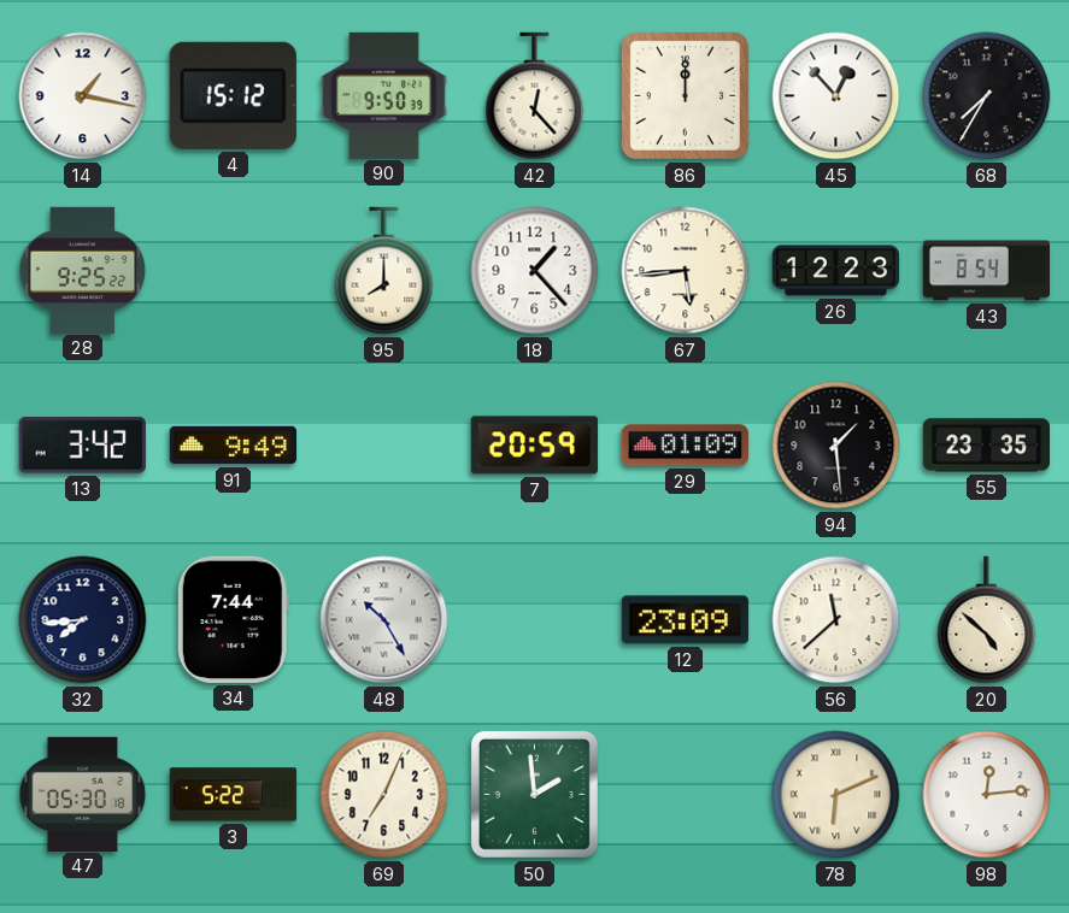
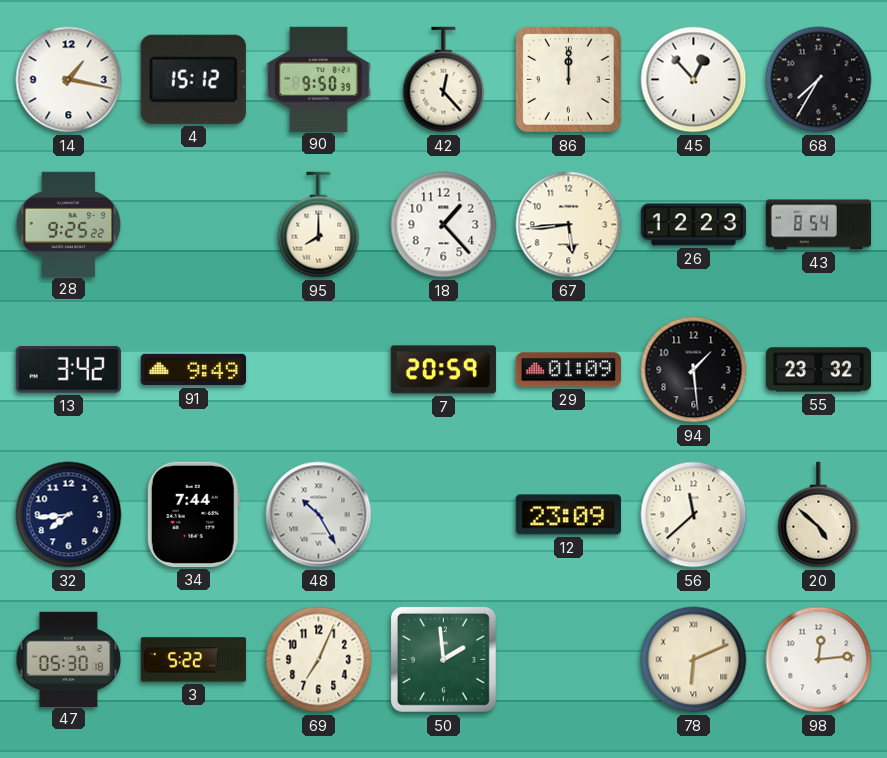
55: 23:35 -> 23:32 (818, 370)
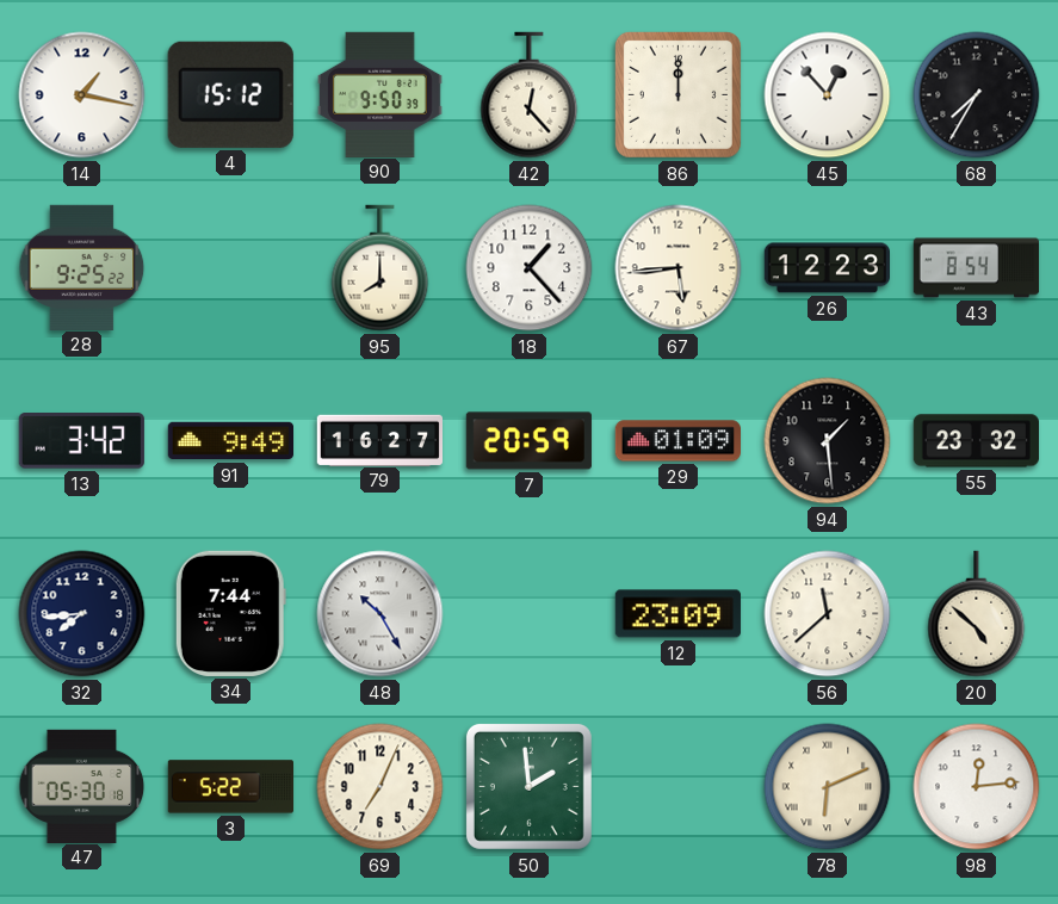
79: none -> 16:27 (379, 440)
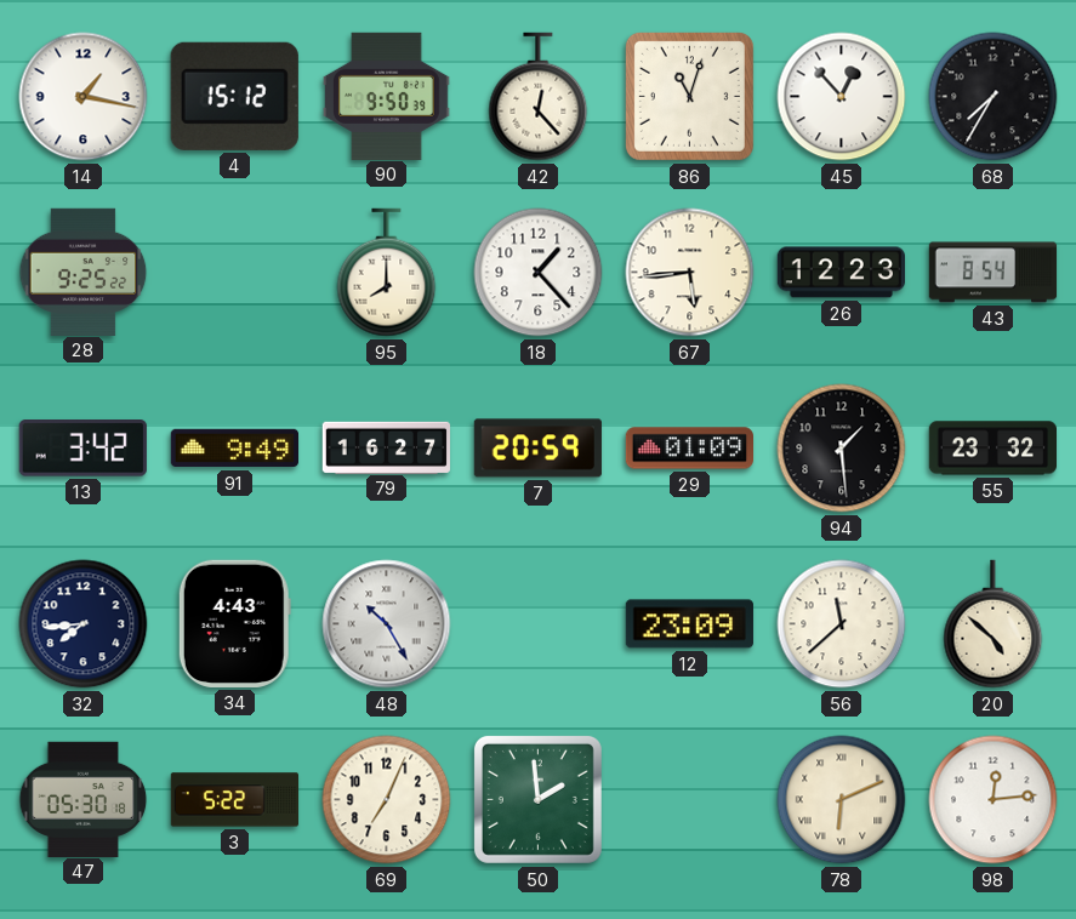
86: 12:00 -> 11:03 (689, 96)
34: 7:44 -> 4:43 (234, 623)
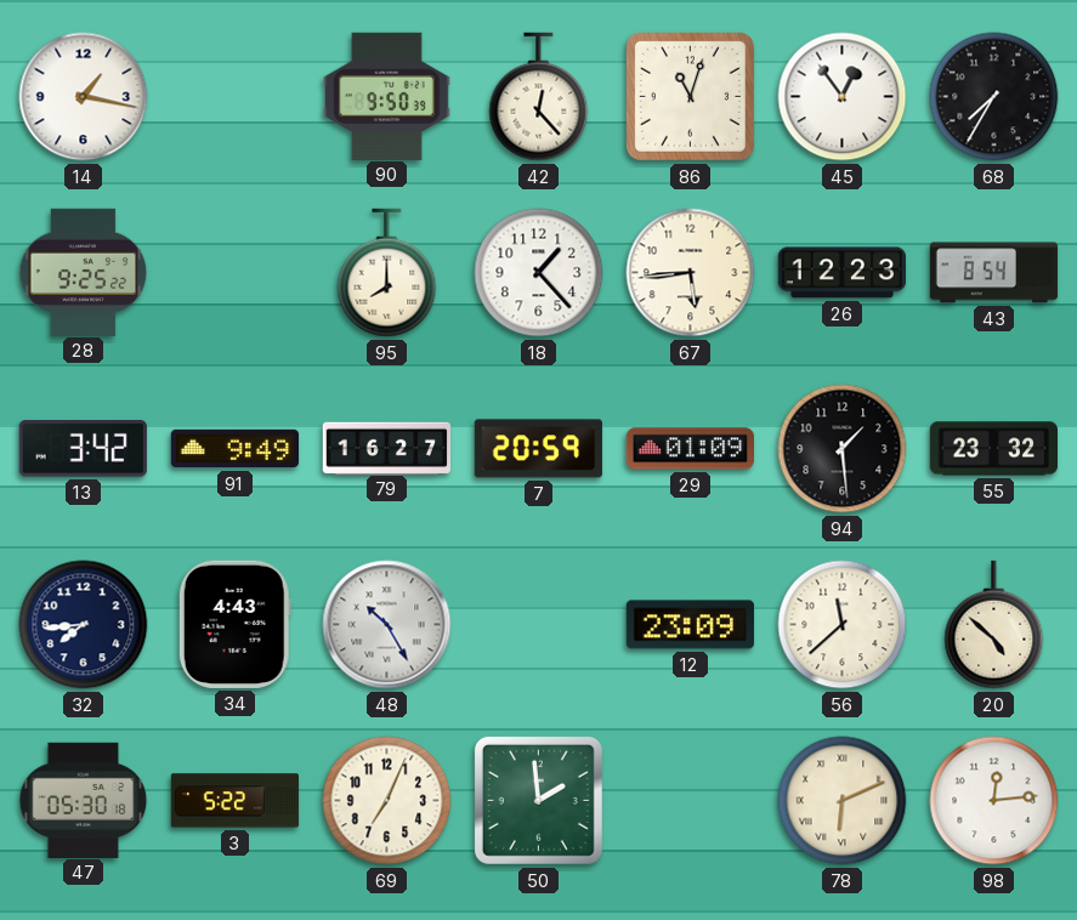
4: 15:12 -> none (234, 96)
45: 12:53 -> 12:54 (843, 97)
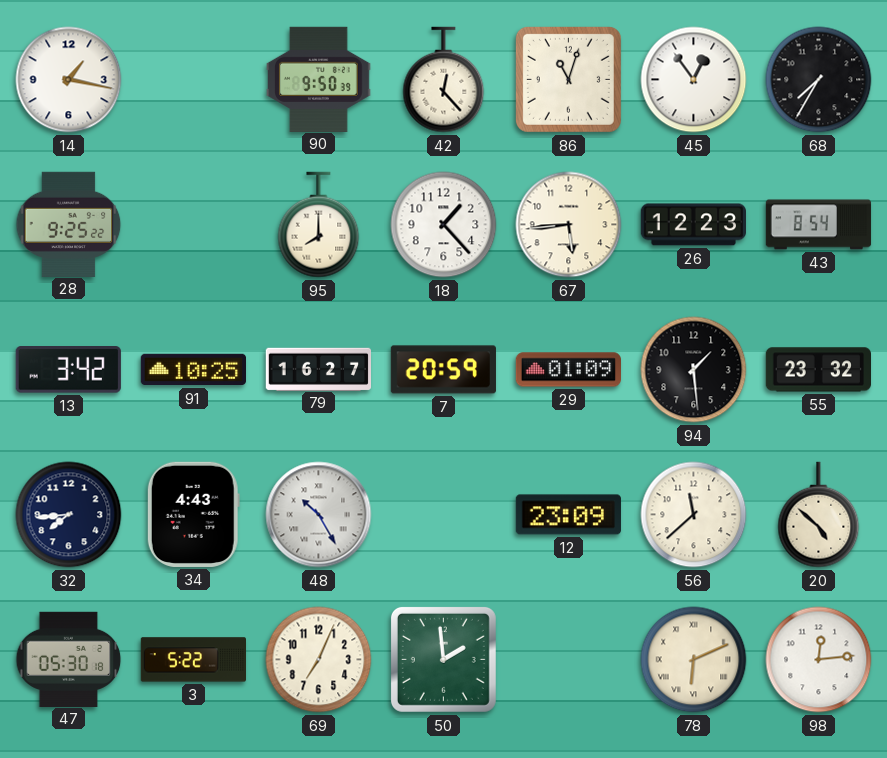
91: 9:49 -> 10:25 (193, 370)
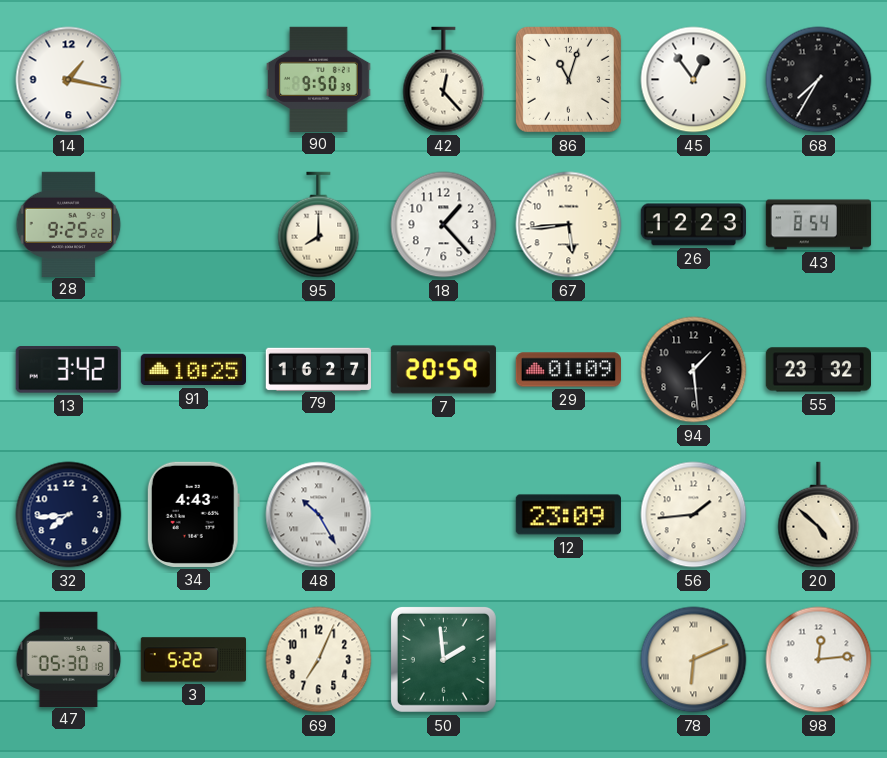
56: 11:38 -> 1:44 (694, 515)
